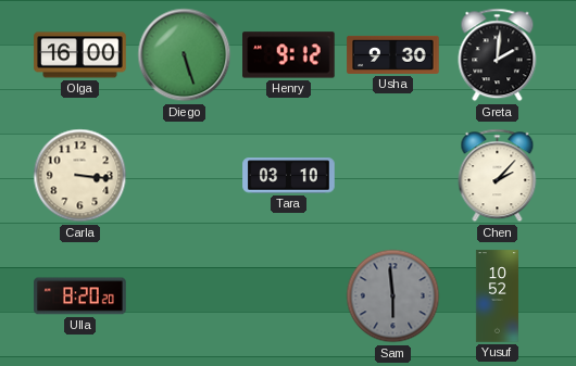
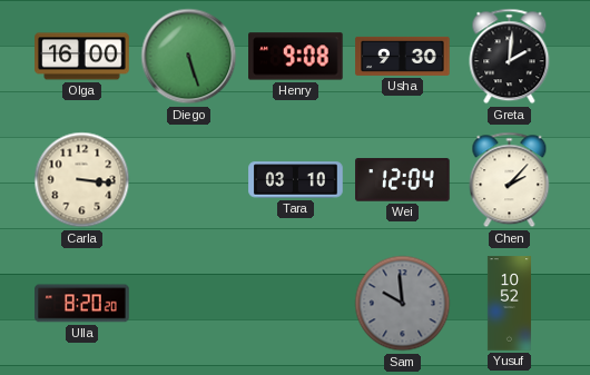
Henry: 9:12 -> 9:08 (296, 57)
Wei: none -> 12:04 (403, 180)
Sam: 5:59 -> 9:59 (403, 304)
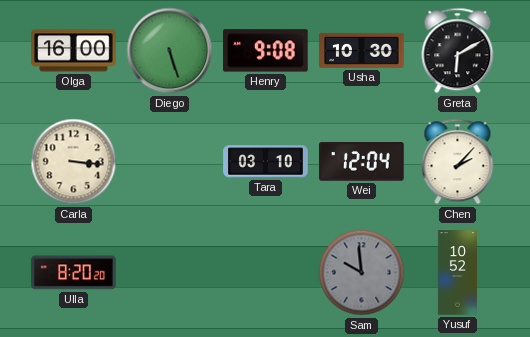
Usha: 9:30 -> 10:30 (362, 50)
Greta: 2:01 -> 6:10 (458, 51)
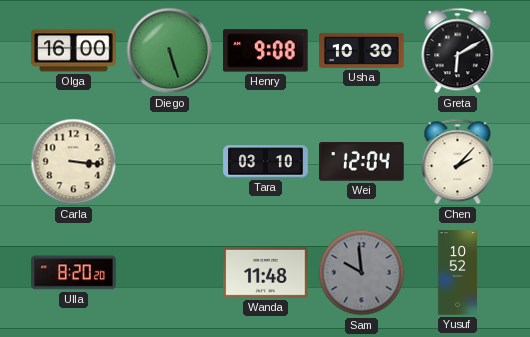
Wanda: none -> 11:48 (266, 272)
